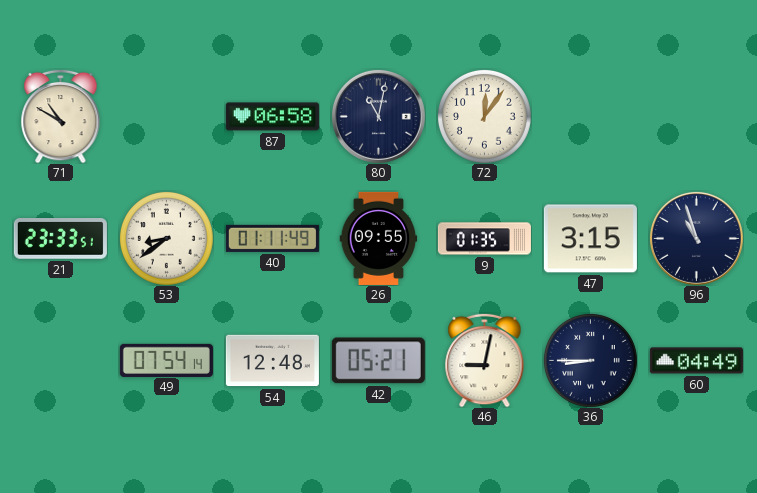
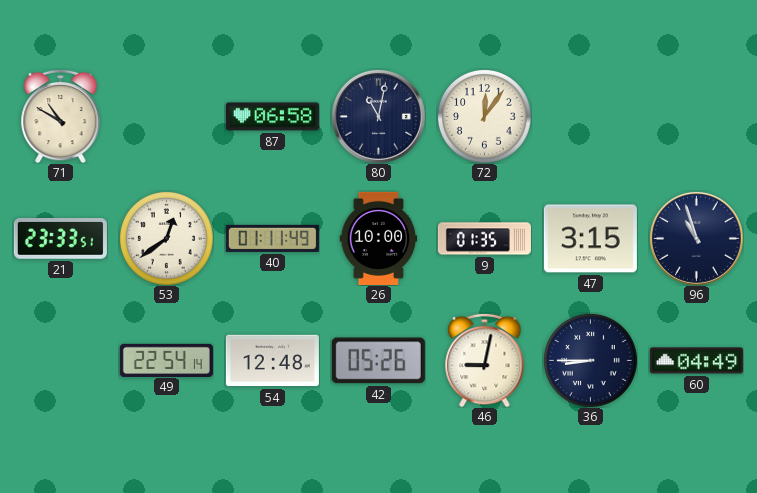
53: 8:39 -> 12:39 (167, 239)
26: 09:55 -> 10:00 (379, 238)
49: 07:54 -> 22:54 (166, 360)
42: 05:21 -> 05:26 (378, 361)
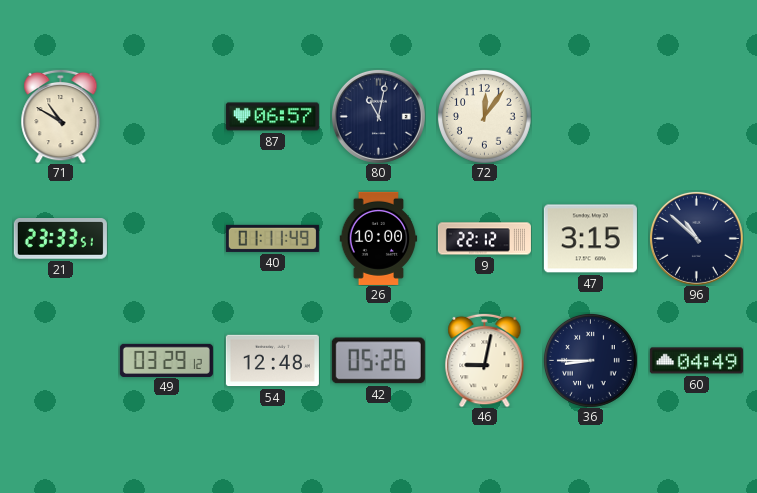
87: 06:58 -> 06:57 (272, 117)
53: 12:39 -> none (167, 239)
9: 01:35 -> 22:12 (484, 239)
96: 10:57 -> 10:52 (696, 238)
49: 22:54 -> 03:29 (166, 360)
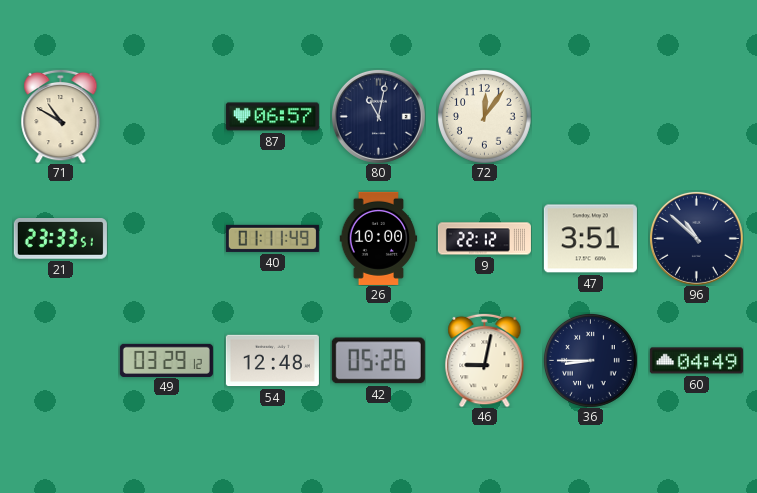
47: 3:15 -> 3:51 (590, 239)
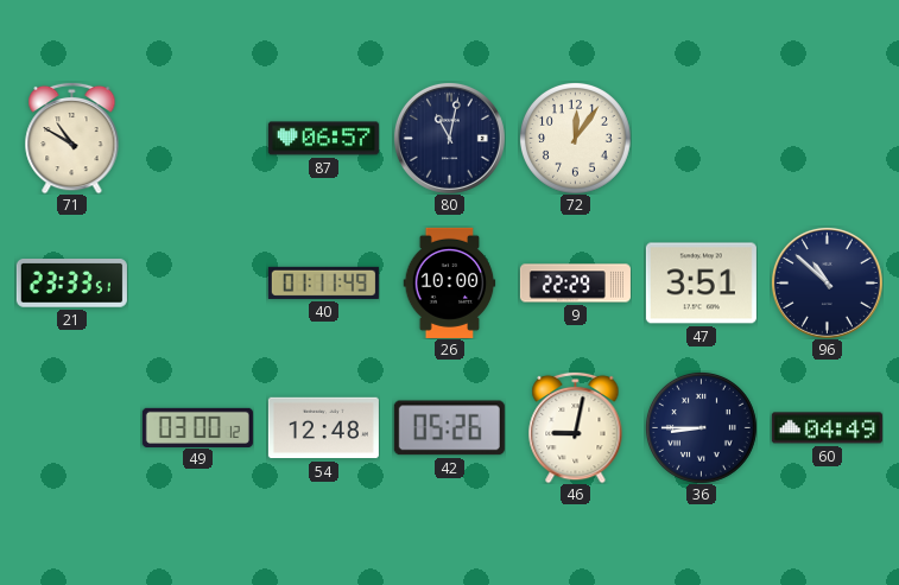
9: 22:12 -> 22:29 (575, 284)
49: 03:29 -> 03:00 (197, 427)
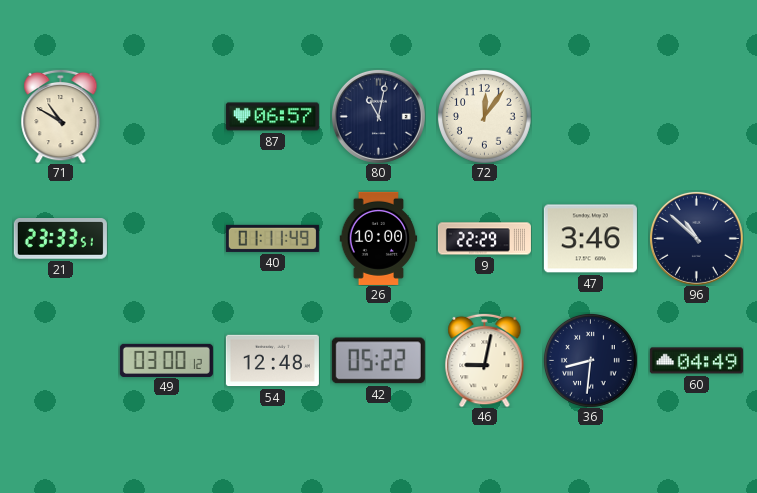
47: 3:51 -> 3:46 (590, 239)
42: 05:26 -> 05:22 (378, 361)
36: 8:45 -> 8:31 (591, 361)
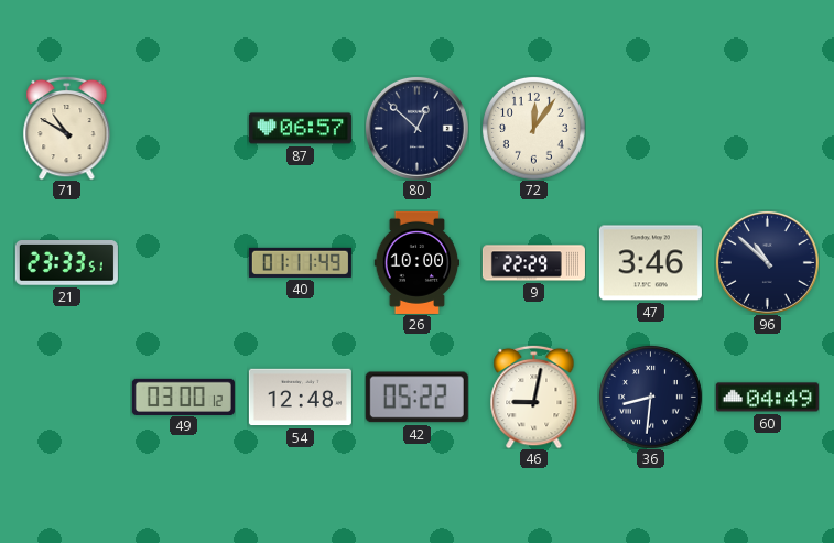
80: 11:02 -> 12:52 (416, 128)
